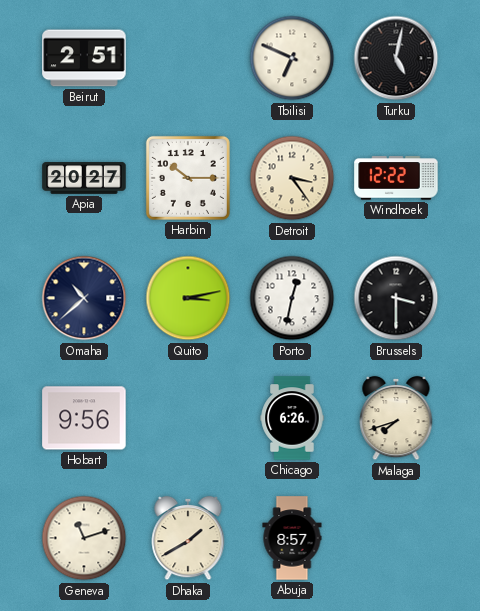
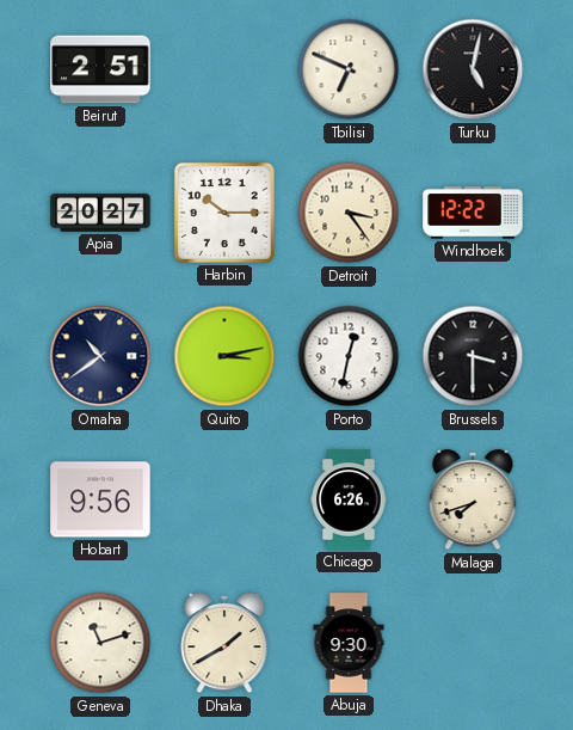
Omaha: 10:38 -> 10:39 (100, 356)
Abuja: 8:57 -> 9:30 (349, 643)
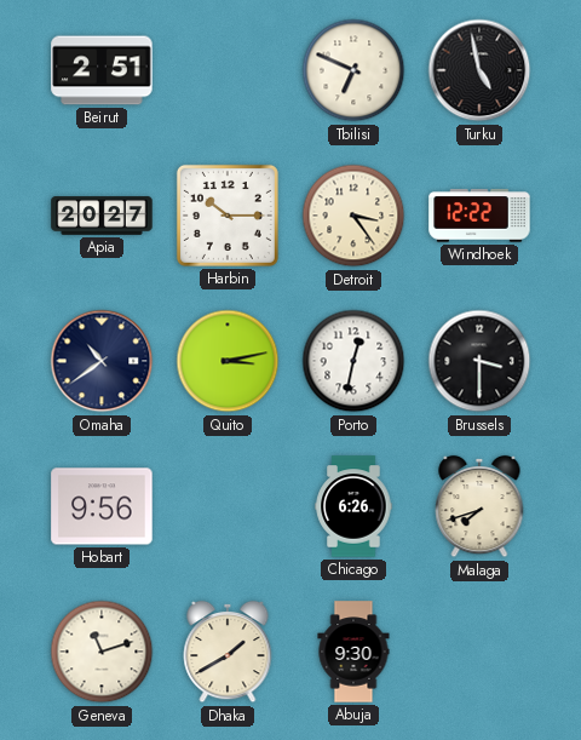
Turku: 5:02 -> 4:58 (479, 70)
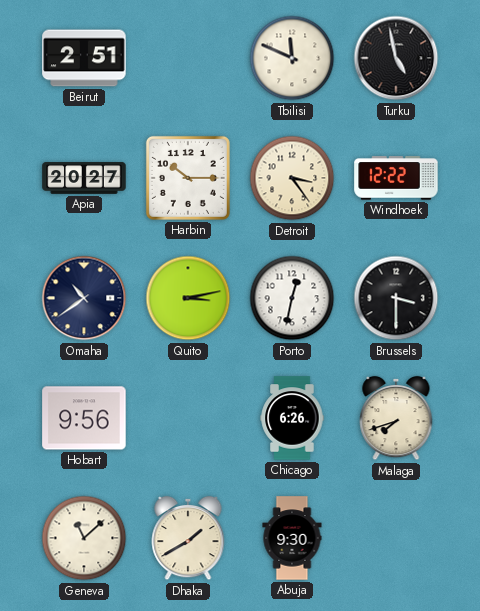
Tbilisi: 6:49 -> 11:49 (292, 58)
Geneva: 11:12 -> 11:08 (84, 538)
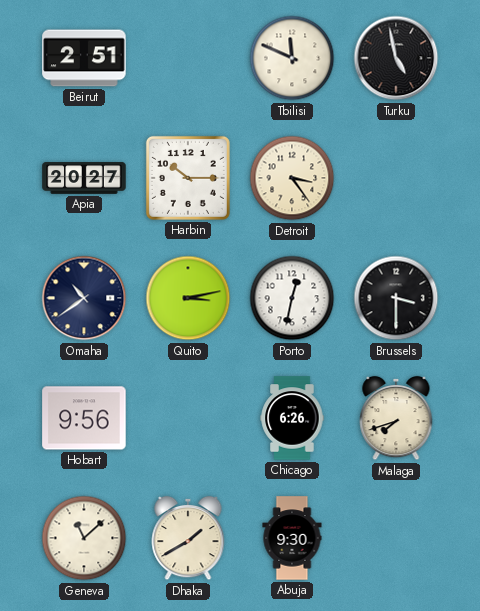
Windhoek: 12:22 -> none (396, 178)
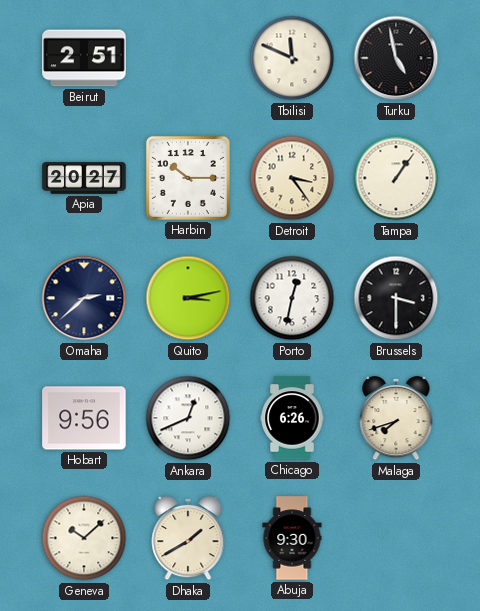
Tampa: none -> 1:06 (396, 178)
Omaha: 10:39 -> 2:38 (84, 298)
Ankara: none -> 12:41 (188, 418)
Geneva: 11:08 -> 10:08 (84, 538)
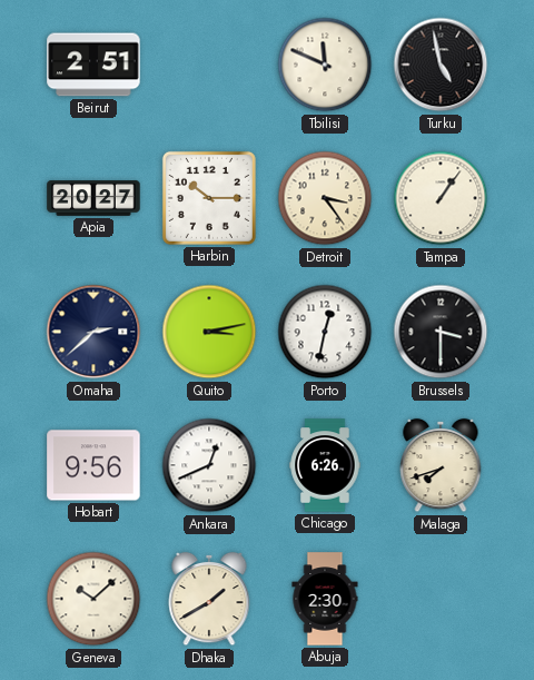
Abuja: 9:30 -> 2:30 (325, 599)
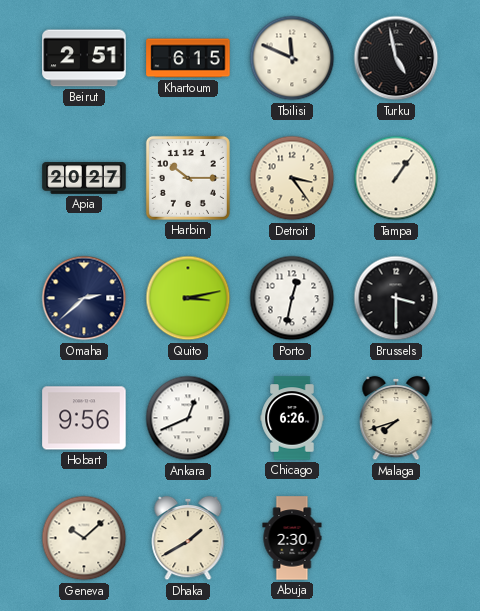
Khartoum: none -> 6:15 (188, 58)
